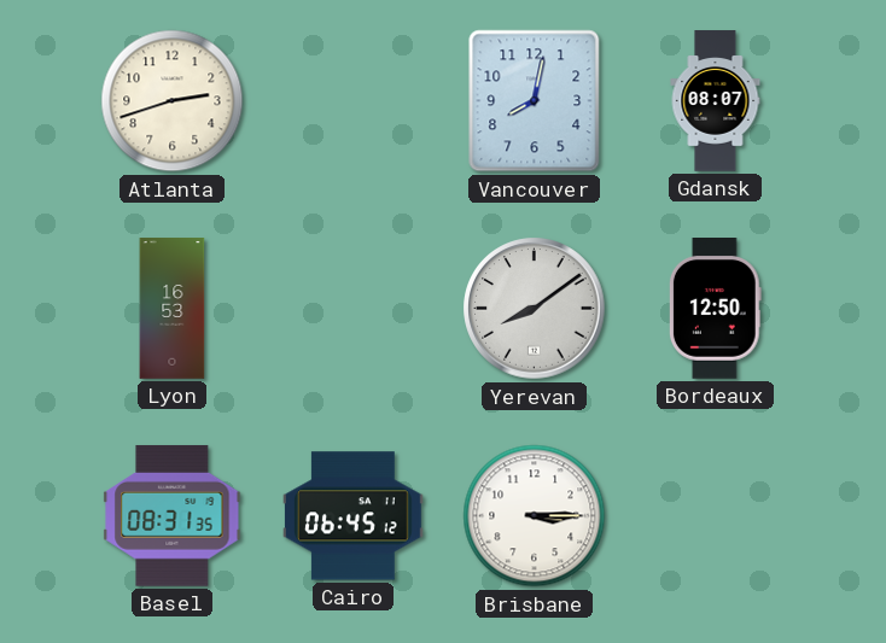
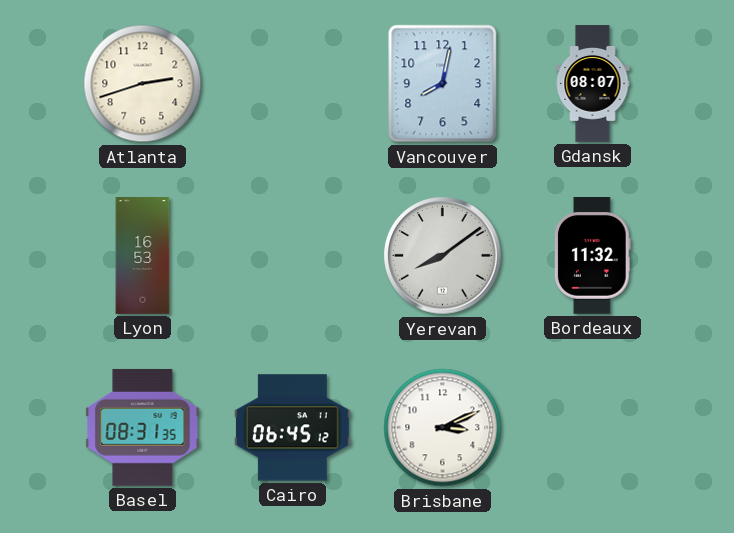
Bordeaux: 12:50 -> 11:32 (592, 256)
Brisbane: 3:15 -> 3:11 (443, 428)
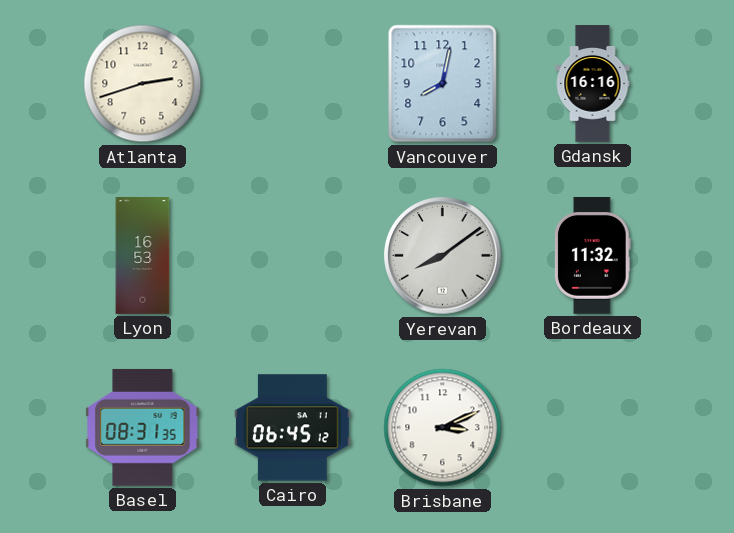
Gdansk: 08:07 -> 16:16 (593, 84)
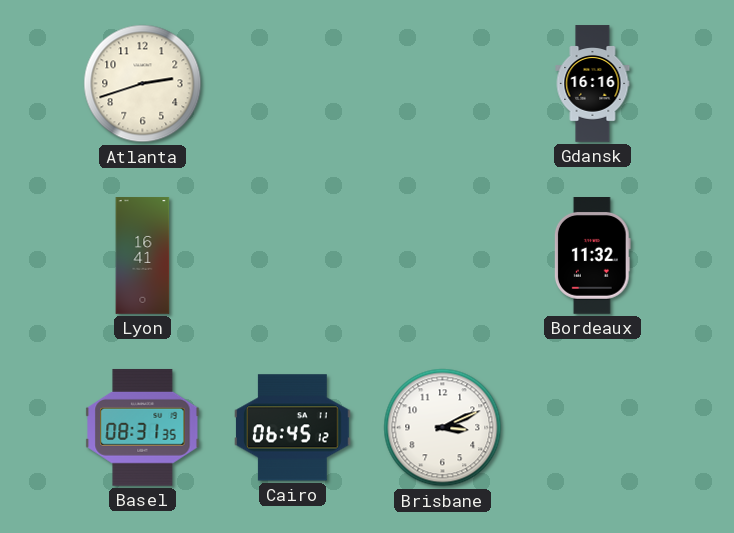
Vancouver: 8:02 -> none (443, 84)
Lyon: 16:53 -> 16:41 (143, 256)
Yerevan: 8:09 -> none (443, 256)
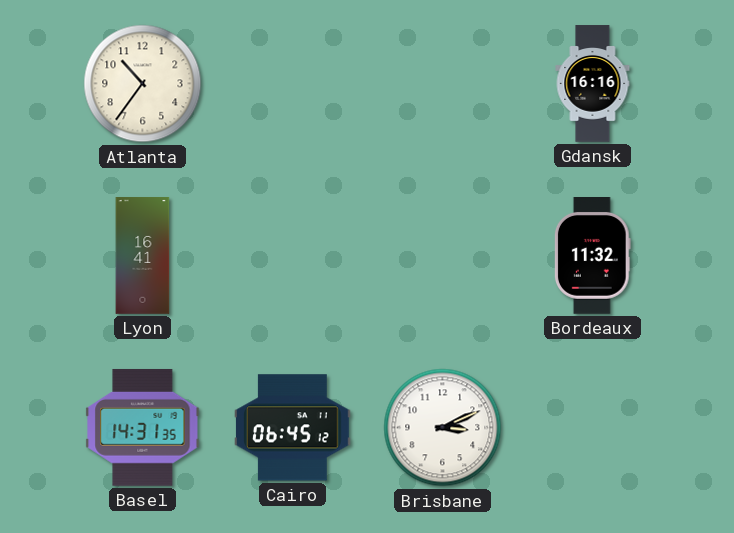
Atlanta: 2:42 -> 10:36 (143, 84)
Basel: 08:31 -> 14:31 (143, 427)
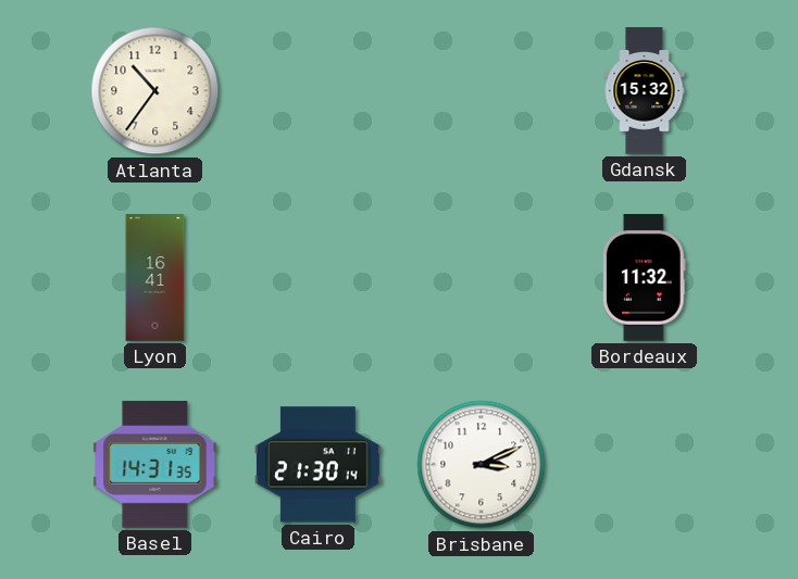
Gdansk: 16:16 -> 15:32 (645, 91)
Cairo: 06:45 -> 21:30 (319, 465)
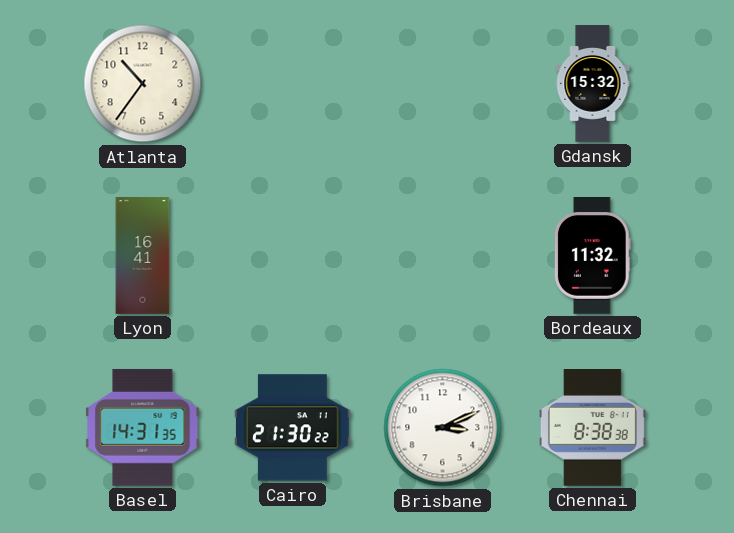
Cairo: 21:30:14 -> 21:30:22 (293, 428)
Chennai: none -> 8:38 (592, 428)
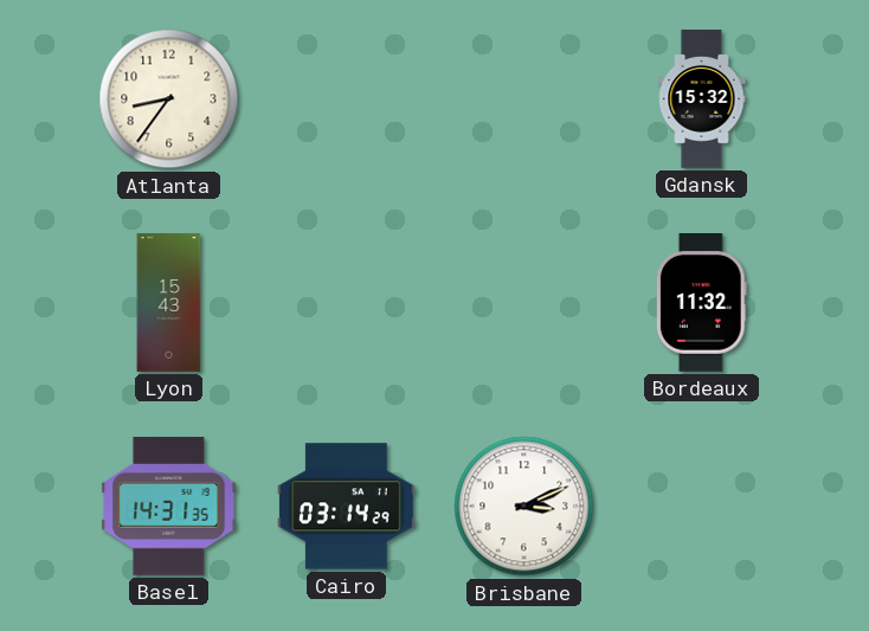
Atlanta: 10:36 -> 8:36 (169, 99)
Lyon: 16:41 -> 15:43 (169, 303)
Cairo: 21:30 -> 03:14 (347, 507)
Chennai: 8:38 -> none (592, 428)
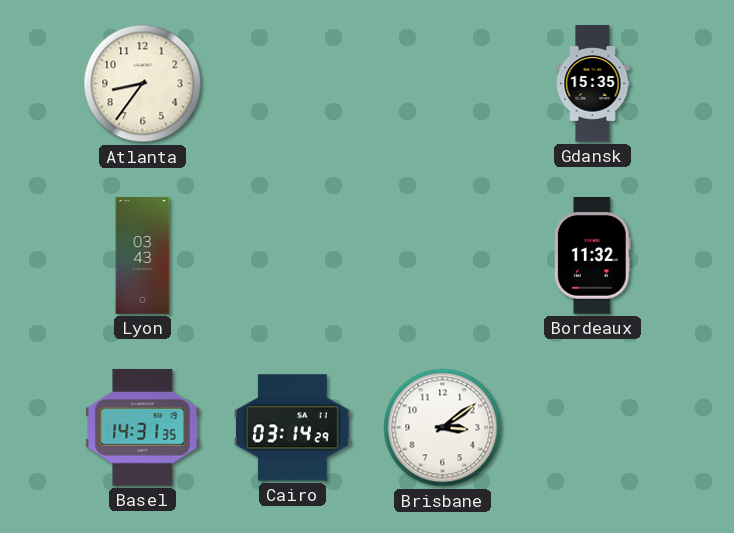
Gdansk: 15:32 -> 15:35 (593, 84)
Lyon: 15:43 -> 03:43 (143, 256)
Brisbane: 3:11 -> 3:09 (443, 428)
